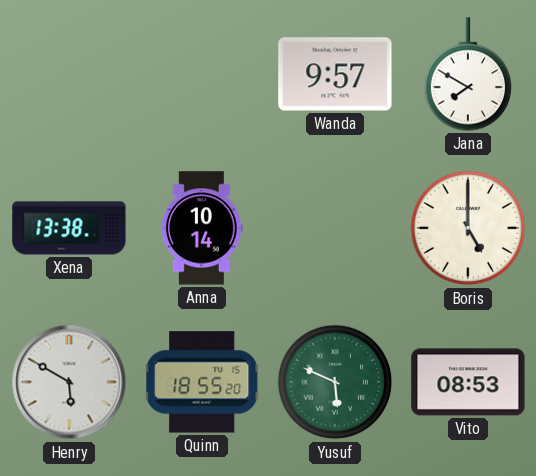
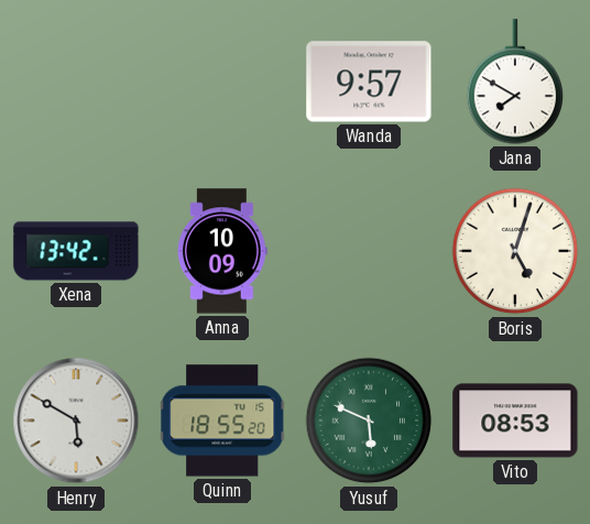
Xena: 13:38 -> 13:42 (76, 251)
Anna: 10:14 -> 10:09 (222, 251)
Boris: 5:00 -> 5:03 (515, 251)
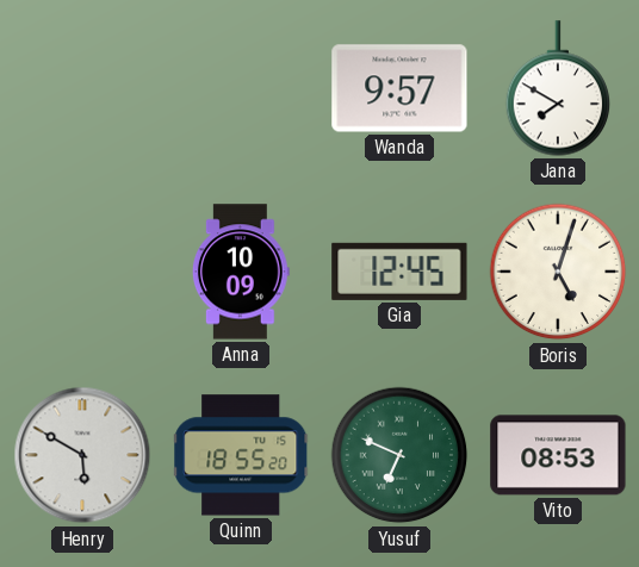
Xena: 13:42 -> none (76, 251)
Gia: none -> 12:45 (399, 272)
Yusuf: 5:49 -> 6:49 (399, 455)
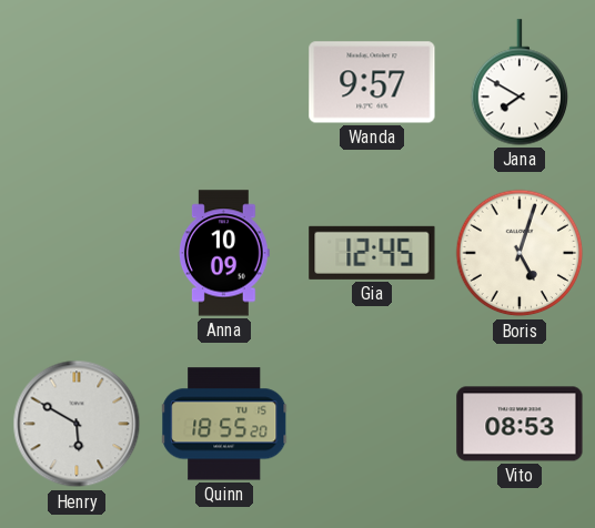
Yusuf: 6:49 -> none (399, 455)
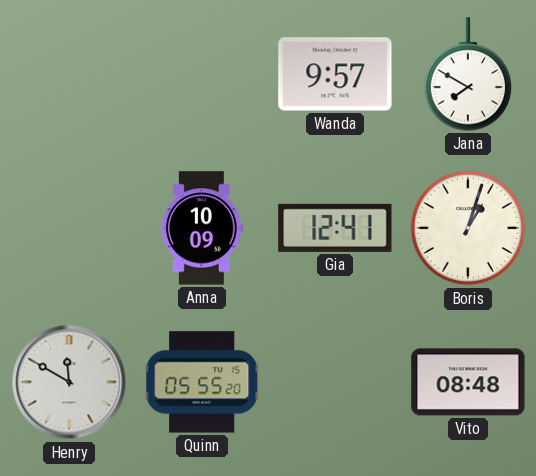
Gia: 12:45 -> 12:41 (335, 228)
Boris: 5:03 -> 1:03 (468, 228)
Henry: 5:50 -> 11:50 (69, 382)
Quinn: 18:55 -> 05:55 (203, 382)
Vito: 08:53 -> 08:48 (468, 382)
